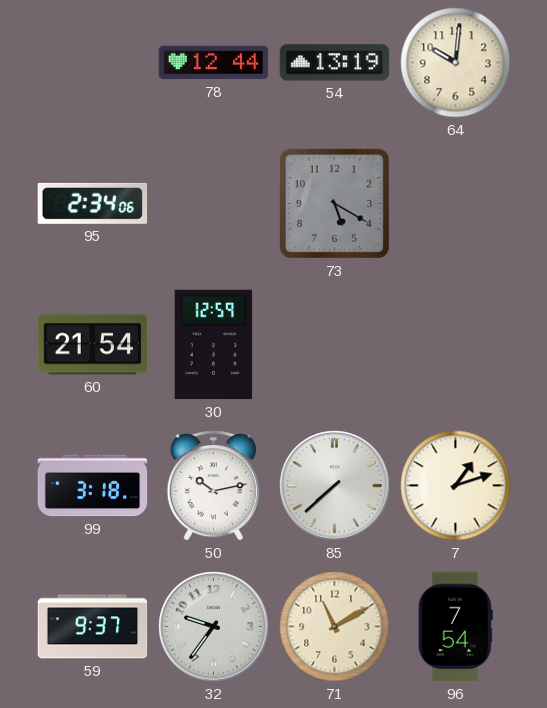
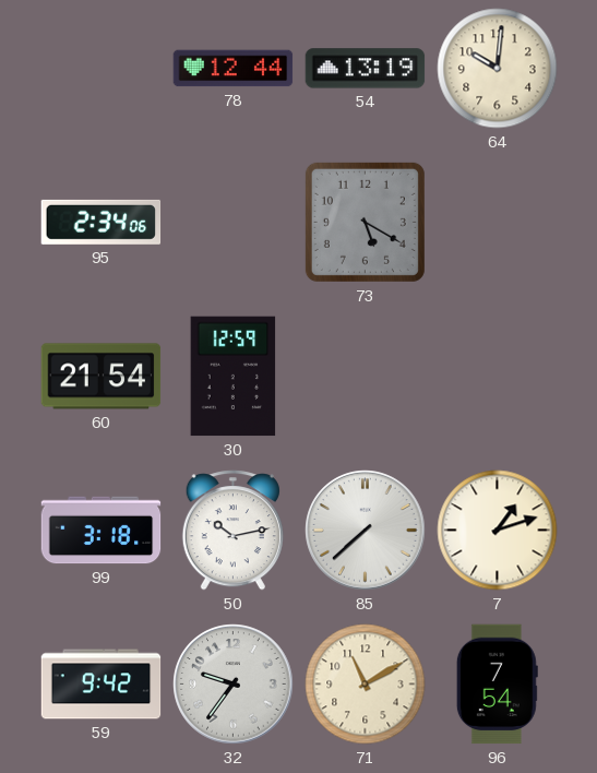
59: 9:37 -> 9:42 (102, 685)
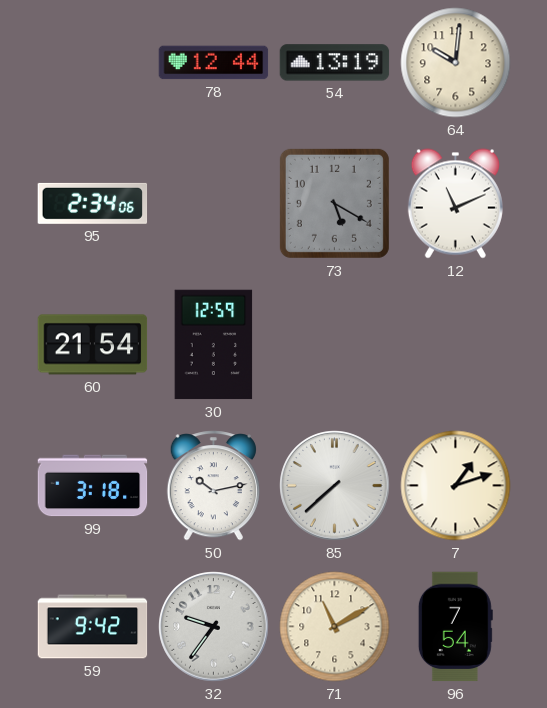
12: none -> 11:11 (455, 204)
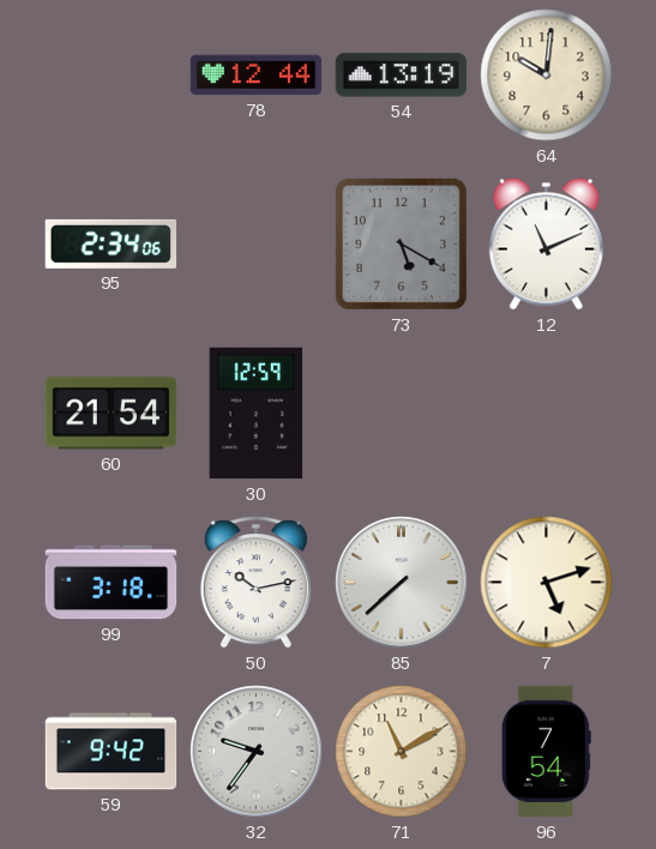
7: 1:12 -> 5:12 (547, 583)
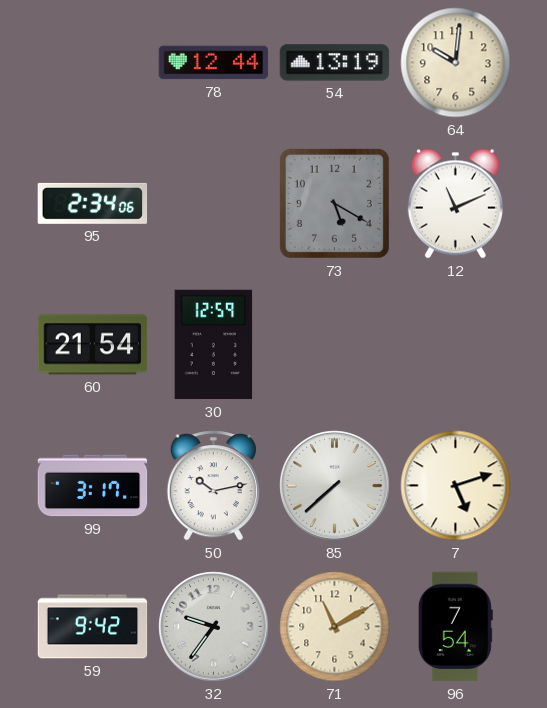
99: 3:18 -> 3:17 (93, 486)
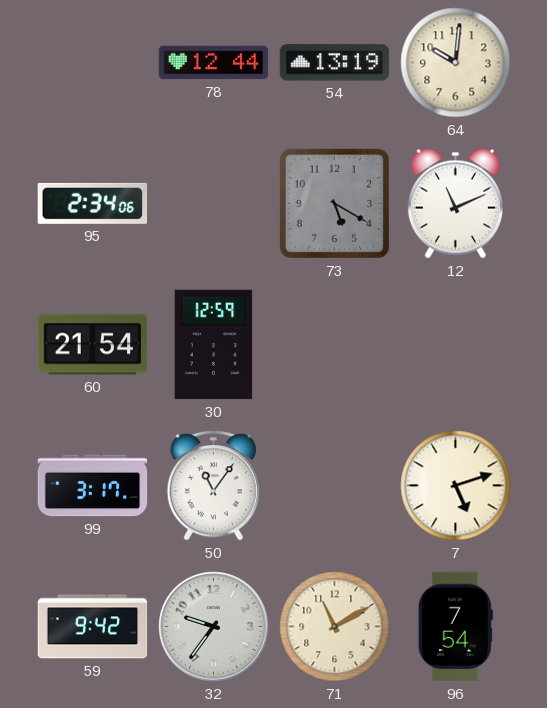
50: 10:13 -> 11:06 (213, 486)
85: 7:38 -> none (335, 486)
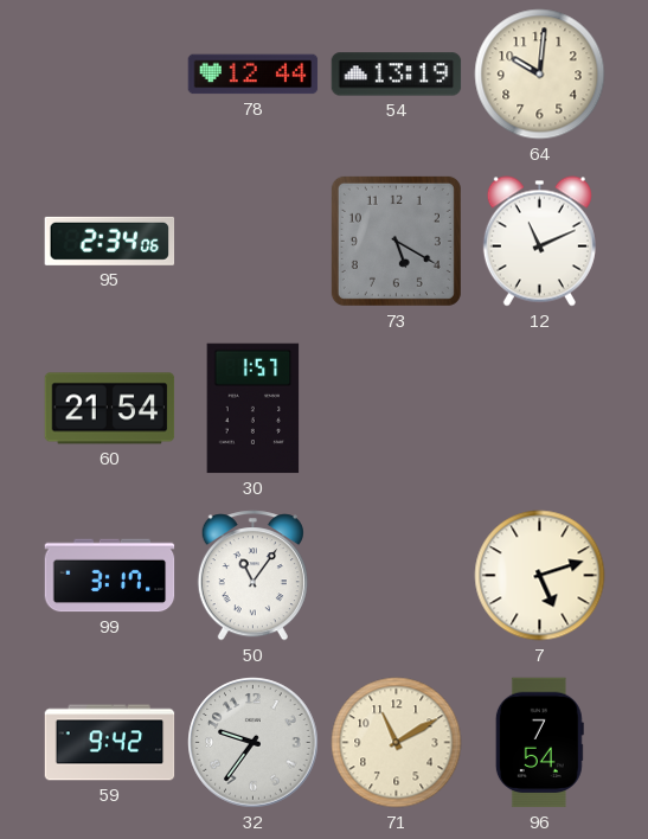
30: 12:59 -> 1:57 (254, 409)
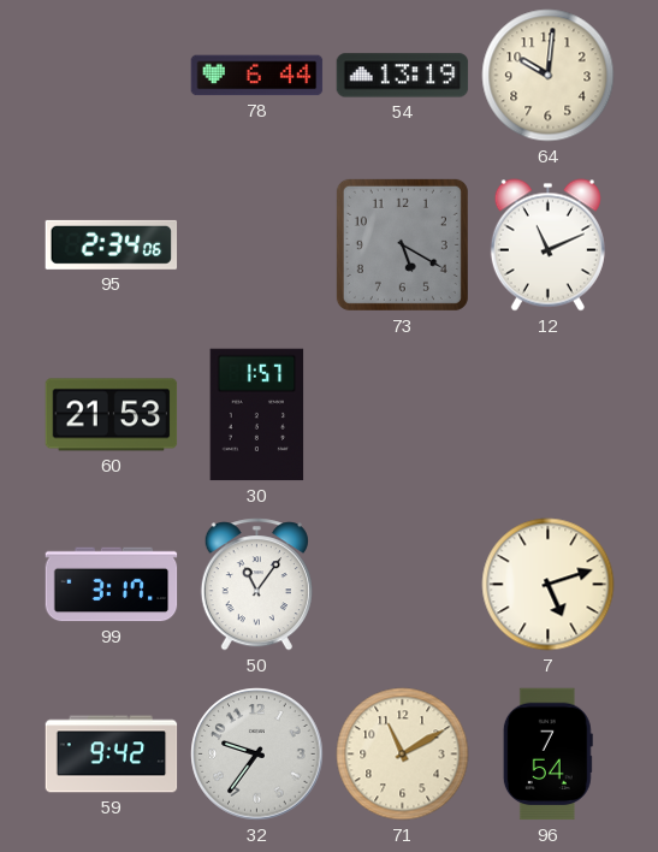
78: 12:44 -> 6:44 (257, 76)
60: 21:54 -> 21:53 (112, 415)
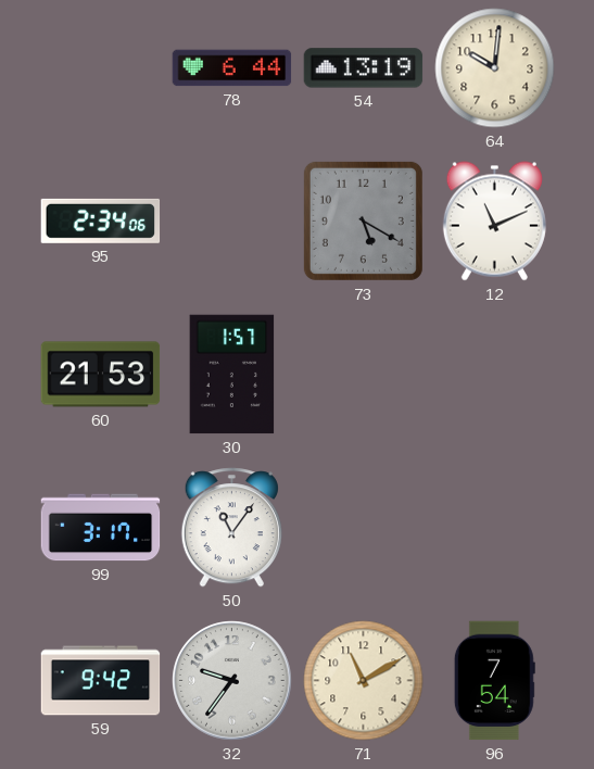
7: 5:12 -> none (549, 585)
